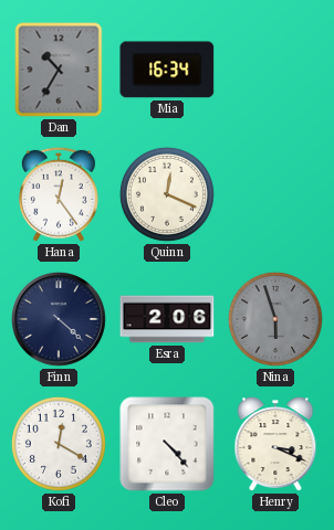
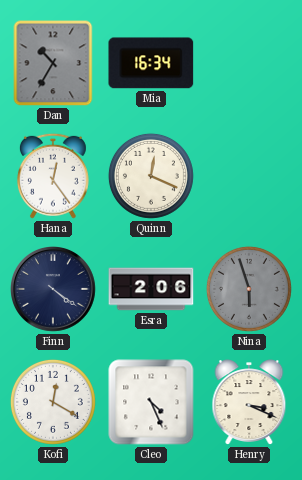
Finn: 4:22 -> 4:21 (54, 290)
Cleo: 4:23 -> 4:26 (151, 402)
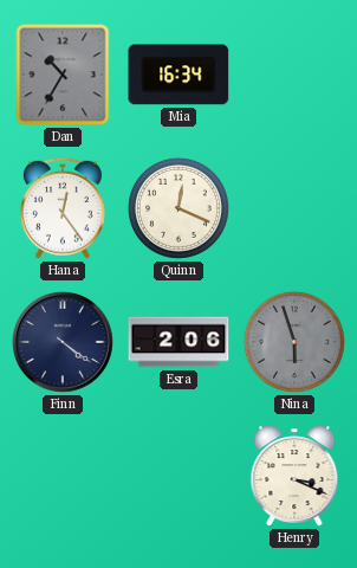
Kofi: 12:20 -> none (53, 402)
Cleo: 4:26 -> none (151, 402)
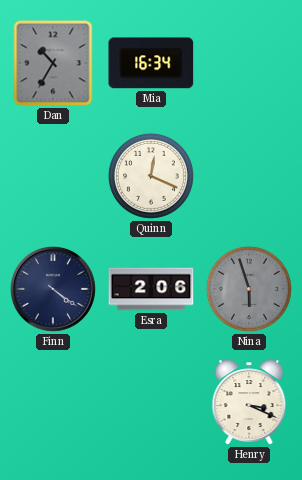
Hana: 12:24 -> none (63, 208)
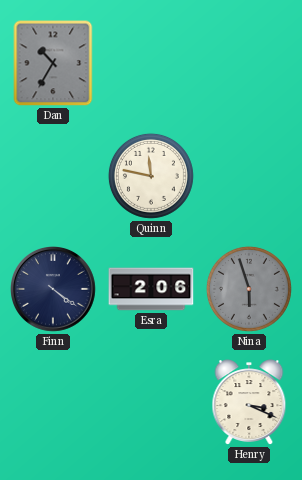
Mia: 16:34 -> none (151, 63)
Quinn: 12:19 -> 11:47 (151, 176)
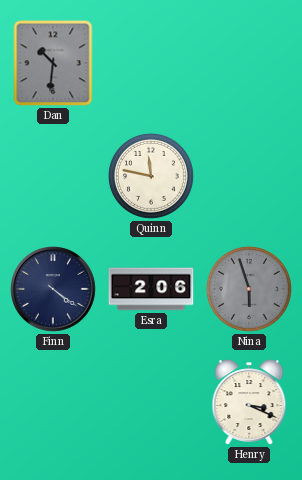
Dan: 10:35 -> 10:31 (53, 63)
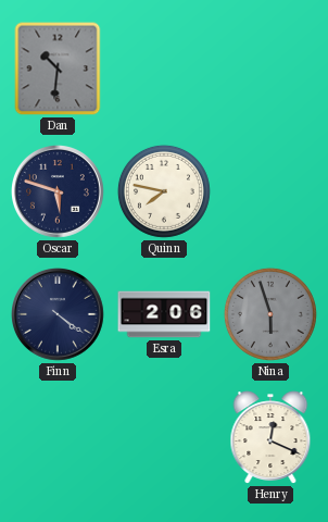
Oscar: none -> 5:48 (59, 192)
Quinn: 11:47 -> 7:47 (164, 191)
Henry: 3:19 -> 12:19 (270, 437)
